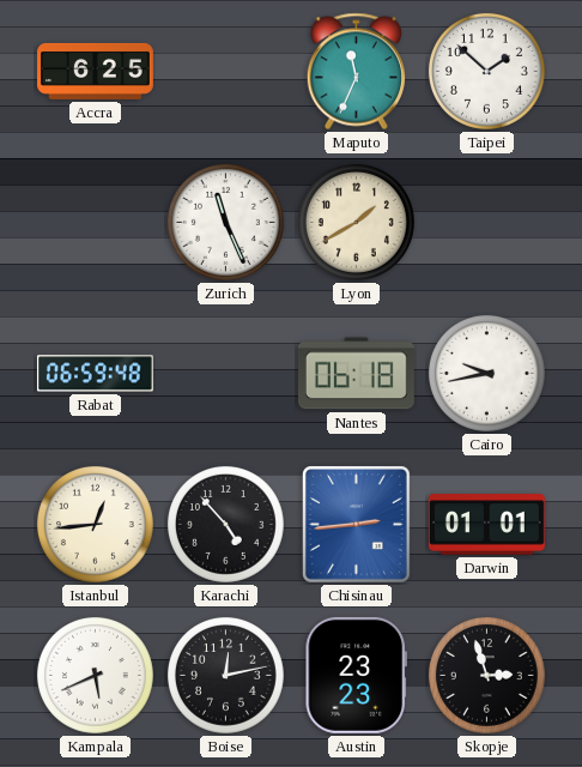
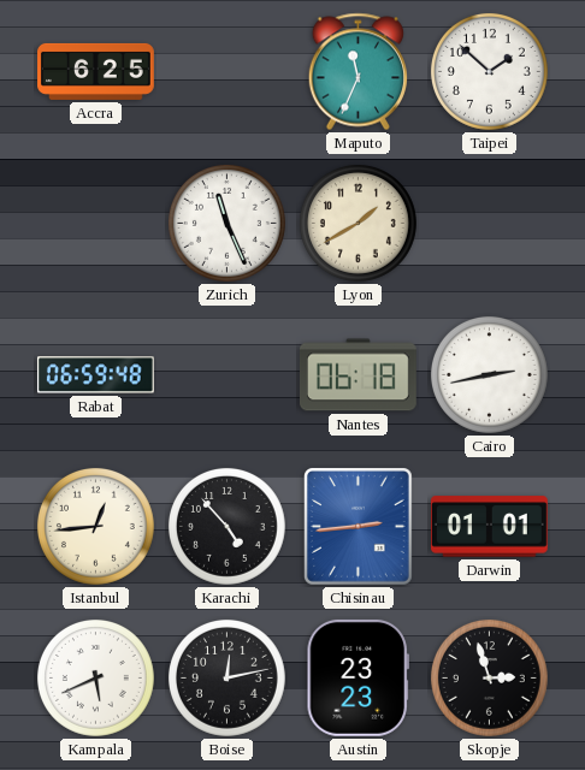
Cairo: 9:43 -> 2:43 (489, 374)
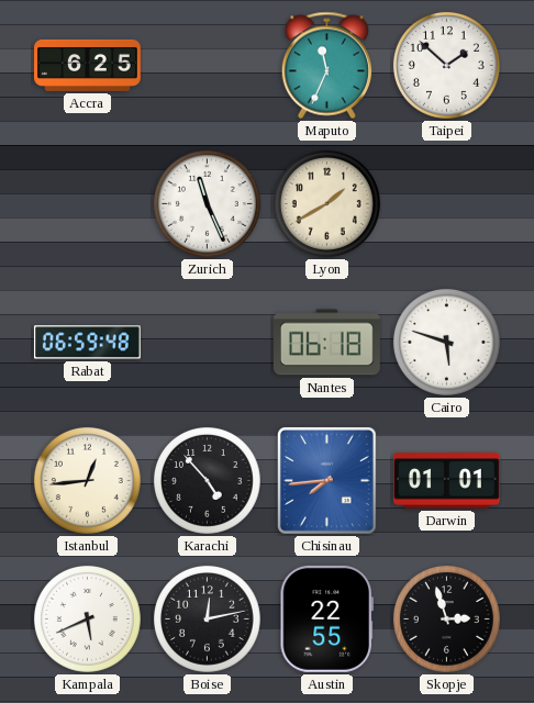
Cairo: 2:43 -> 5:48 (446, 342)
Chisinau: 2:44 -> 7:44 (327, 481)
Austin: 23:23 -> 22:55 (326, 618)
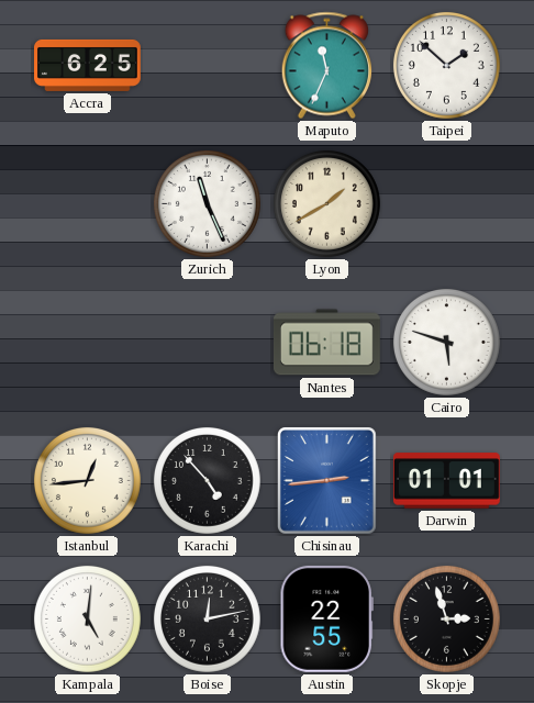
Rabat: 06:59 -> none (87, 343)
Chisinau: 7:44 -> 2:44 (327, 481)
Kampala: 5:41 -> 5:01 (87, 618)
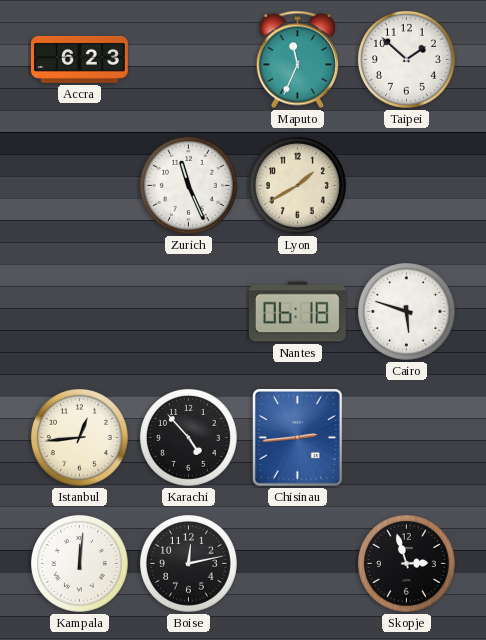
Accra: 6:25 -> 6:23 (80, 59)
Darwin: 01:01 -> none (446, 481)
Kampala: 5:01 -> 12:01 (79, 563)
Austin: 22:55 -> none (326, 618)
